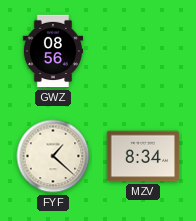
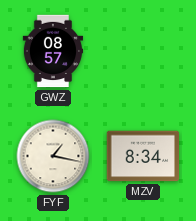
GWZ: 08:56 -> 08:57 (53, 51)
FYF: 1:22 -> 1:17 (53, 156)
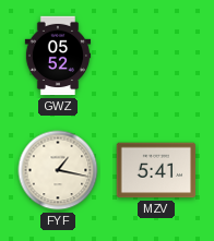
GWZ: 08:57 -> 05:52 (58, 56)
MZV: 8:34 -> 5:41 (156, 170)
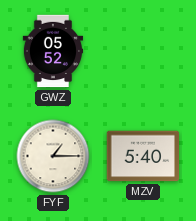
FYF: 1:17 -> 1:15 (53, 156)
MZV: 5:41 -> 5:40 (143, 156)
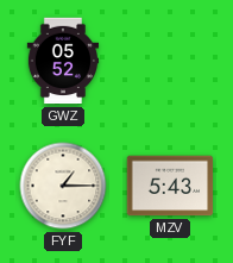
MZV: 5:40 -> 5:43 (170, 186)
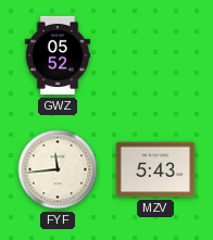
FYF: 1:15 -> 11:44 (58, 169)
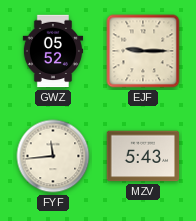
EJF: none -> 9:15 (143, 51)
